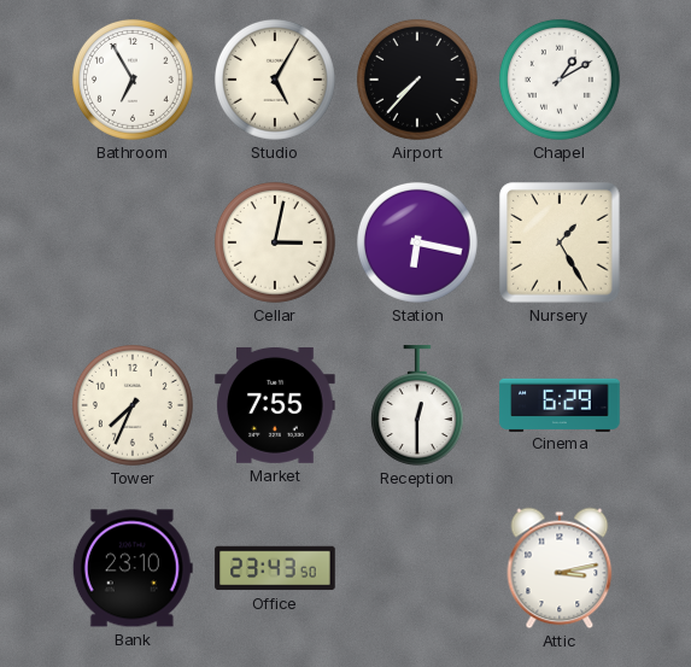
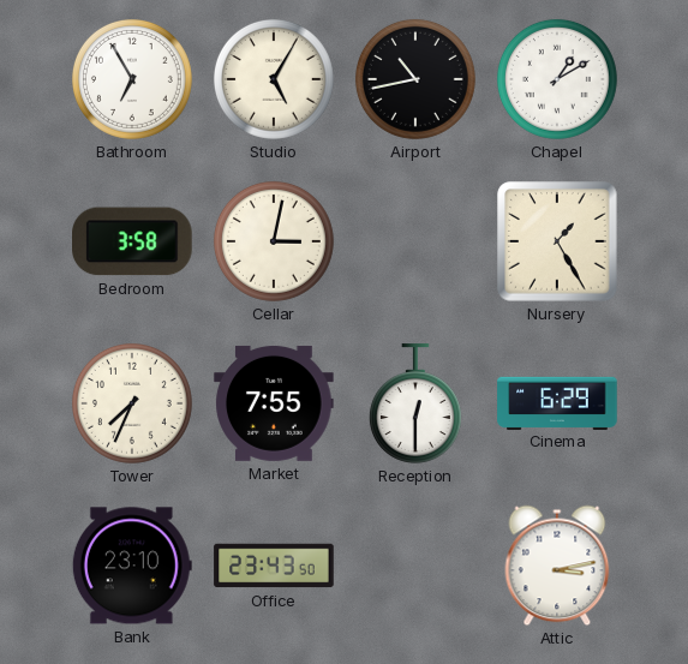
Airport: 7:37 -> 10:43 (415, 79)
Bedroom: none -> 3:58 (133, 241)
Station: 6:17 -> none (417, 242)
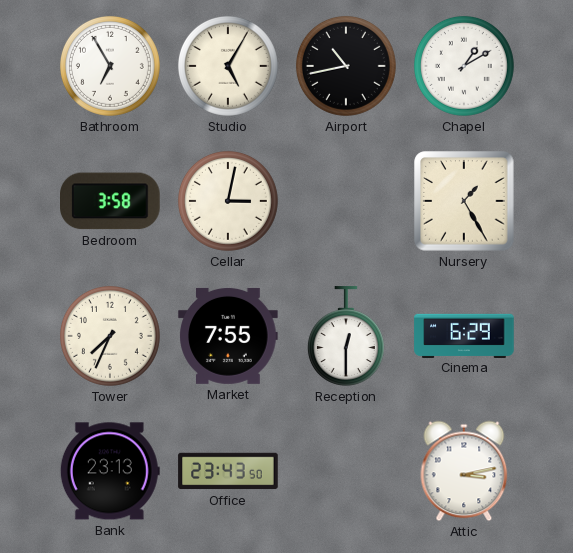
Bank: 23:10 -> 23:13 (110, 471)
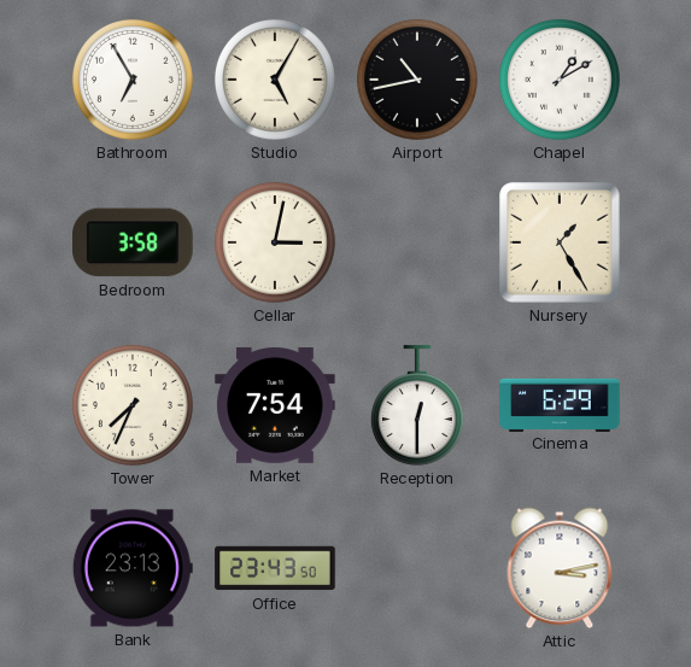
Market: 7:55 -> 7:54 (275, 405)
